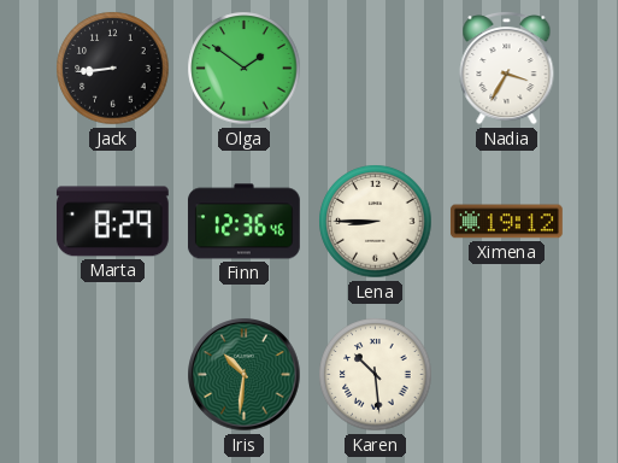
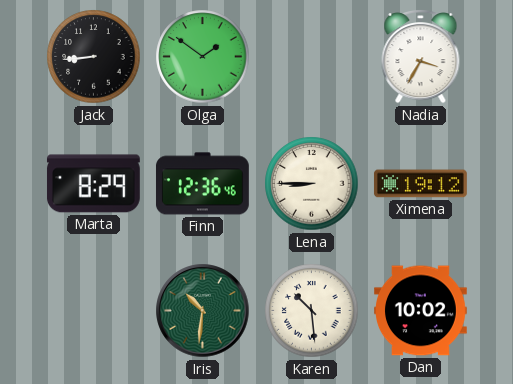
Dan: none -> 10:02 (421, 311)
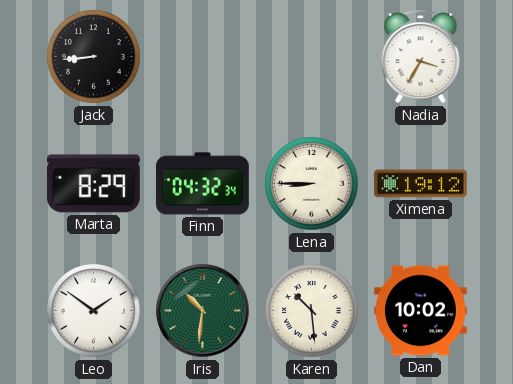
Olga: 1:51 -> none (203, 57)
Finn: 12:36 -> 04:32 (202, 184)
Leo: none -> 1:51 (94, 311)
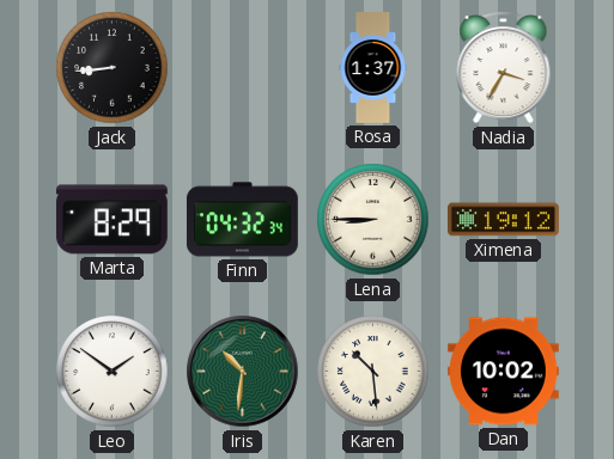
Rosa: none -> 1:37 (373, 68)
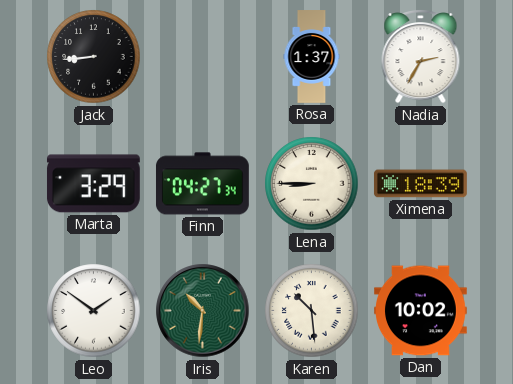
Nadia: 3:35 -> 2:35 (421, 57)
Marta: 8:29 -> 3:29 (93, 184)
Finn: 04:32 -> 04:27 (202, 184)
Ximena: 19:12 -> 18:39 (421, 184)
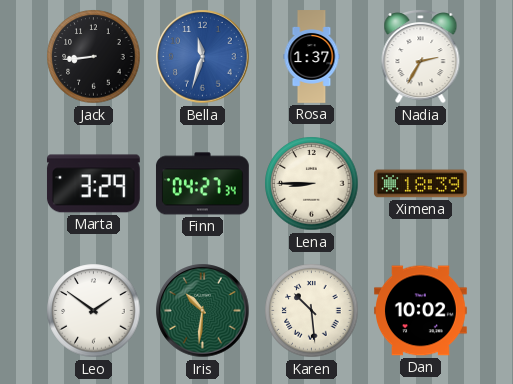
Bella: none -> 11:33 (203, 57)
